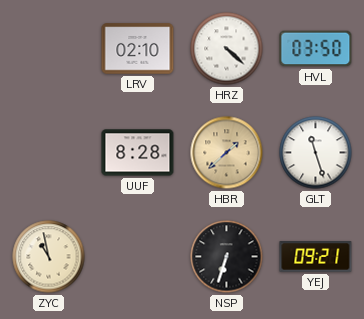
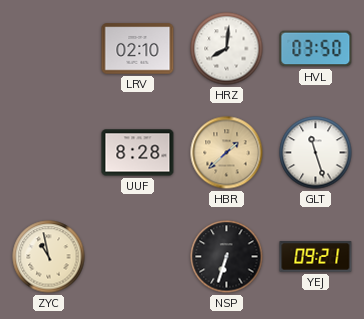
HRZ: 4:22 -> 8:01 (227, 49)
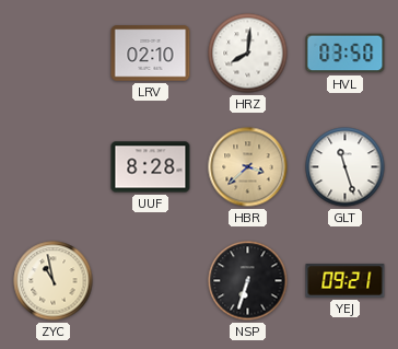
HBR: 1:38 -> 3:38 (248, 167)
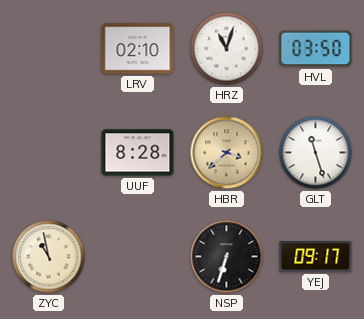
HRZ: 8:01 -> 11:03 (227, 49)
YEJ: 09:21 -> 09:17 (316, 257)
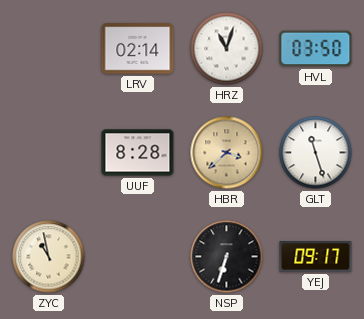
LRV: 02:10 -> 02:14 (138, 49)
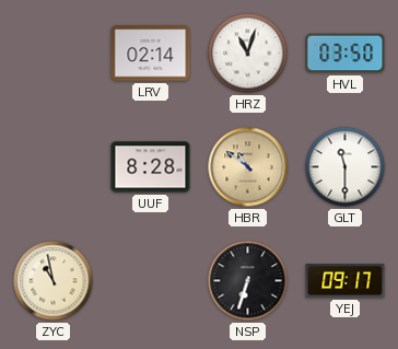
HBR: 3:38 -> 10:51 (248, 167)
GLT: 11:27 -> 11:30 (346, 167)
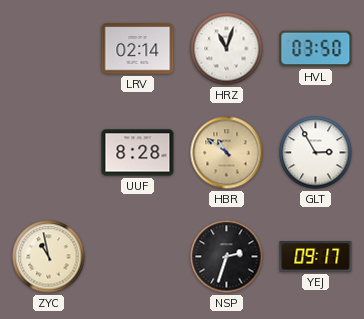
GLT: 11:30 -> 2:55 (316, 153)
NSP: 6:33 -> 2:33 (227, 257)
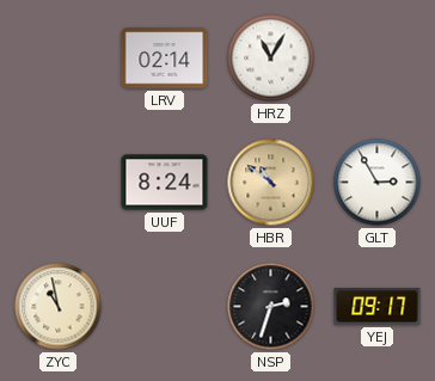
HRZ: 11:03 -> 11:05 (271, 59)
HVL: 03:50 -> none (316, 49)
UUF: 8:28 -> 8:24 (165, 183)
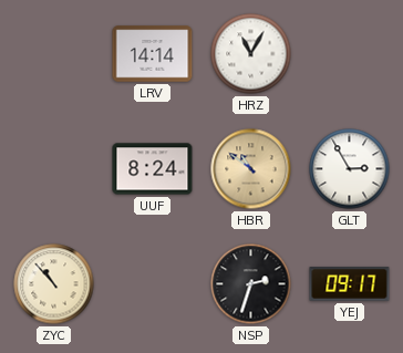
LRV: 02:14 -> 14:14 (153, 54)
ZYC: 10:58 -> 10:53 (54, 284)
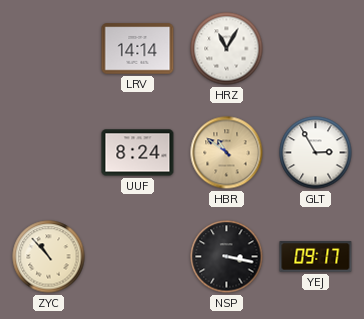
NSP: 2:33 -> 3:17 (227, 257)
